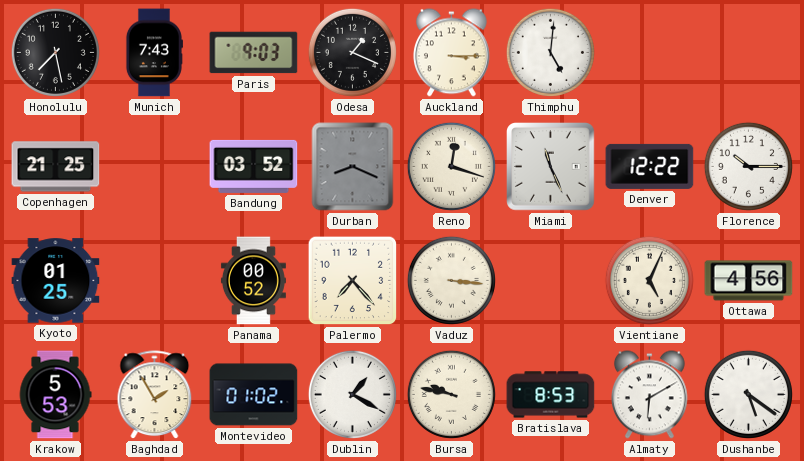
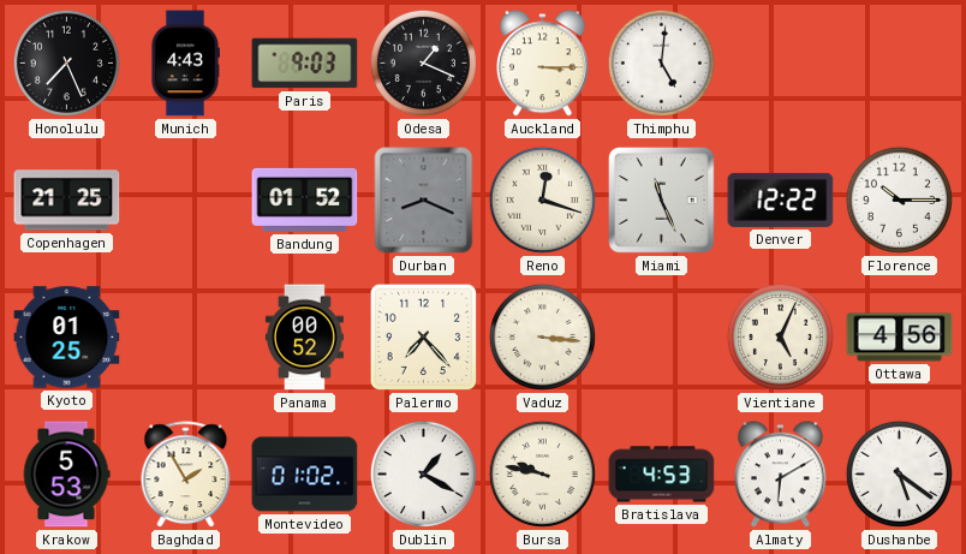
Honolulu: 7:28 -> 7:26 (66, 62)
Munich: 7:43 -> 4:43 (185, 64)
Bandung: 03:52 -> 01:52 (305, 199)
Bratislava: 8:53 -> 4:53 (662, 475)
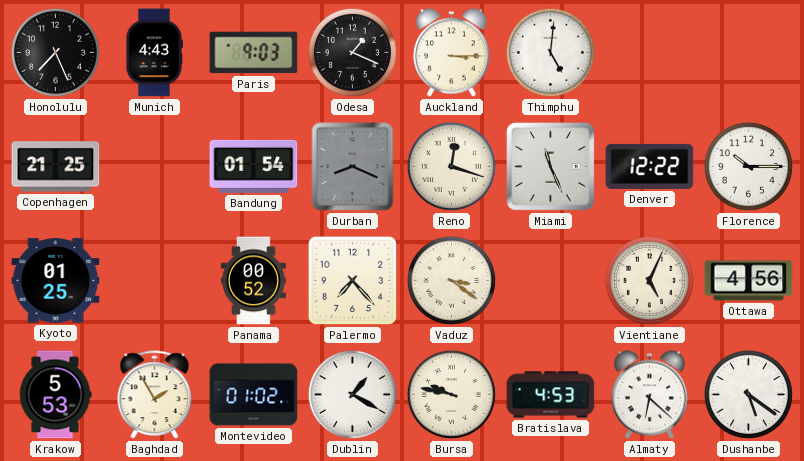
Bandung: 01:52 -> 01:54 (254, 166)
Vaduz: 3:16 -> 3:21 (451, 280)
Almaty: 6:10 -> 6:22 (649, 395)
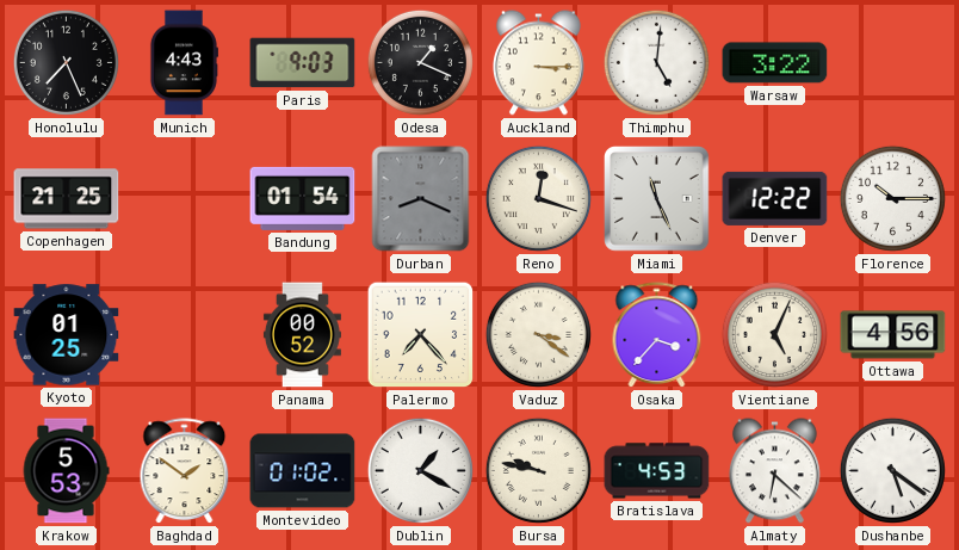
Warsaw: none -> 3:22 (775, 63)
Osaka: none -> 3:37 (657, 335)
Baghdad: 1:55 -> 1:51 (185, 471)
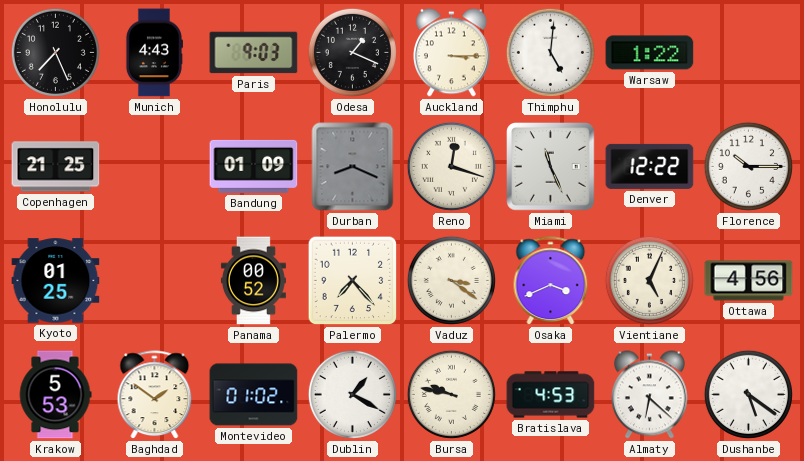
Warsaw: 3:22 -> 1:22 (650, 53)
Bandung: 01:54 -> 01:09 (254, 166)
Osaka: 3:37 -> 3:41 (551, 281)
